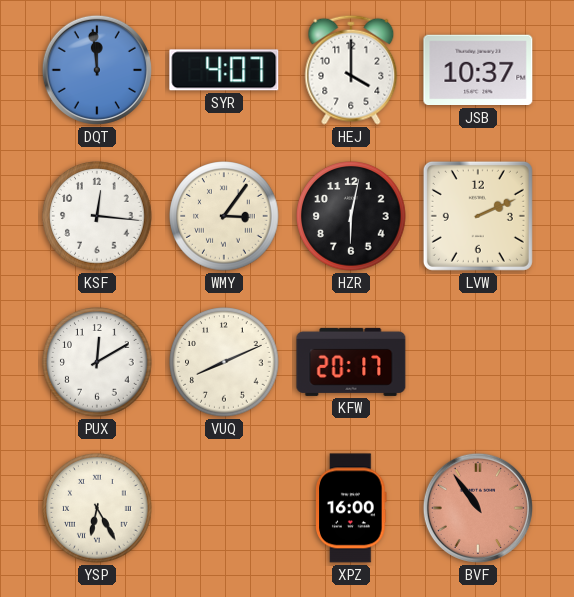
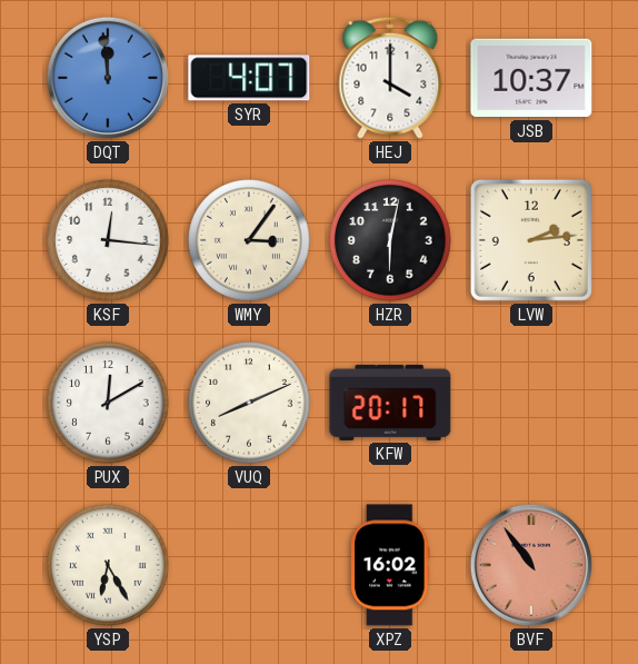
LVW: 2:11 -> 2:14 (531, 240)
XPZ: 16:00 -> 16:02 (390, 565)
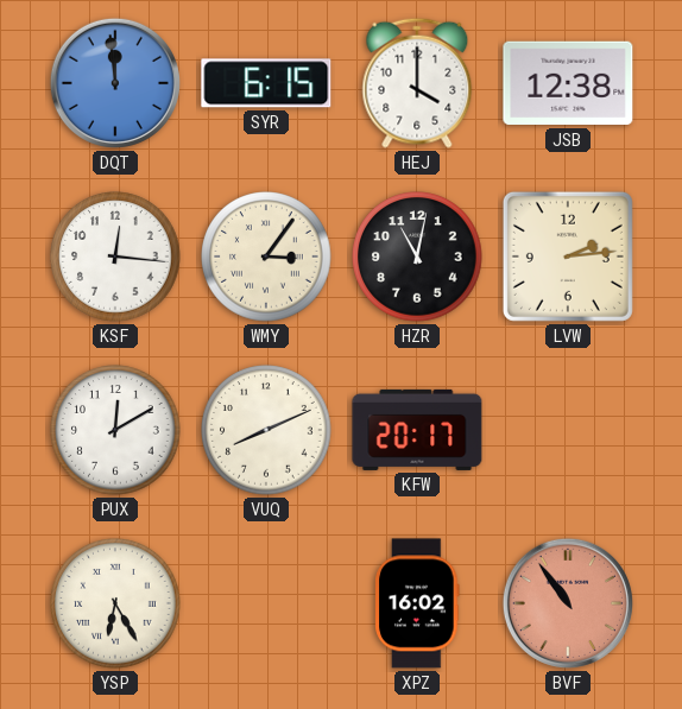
SYR: 4:07 -> 6:15 (266, 83)
JSB: 10:37 -> 12:38 (568, 83)
HZR: 6:02 -> 11:02 (417, 257)
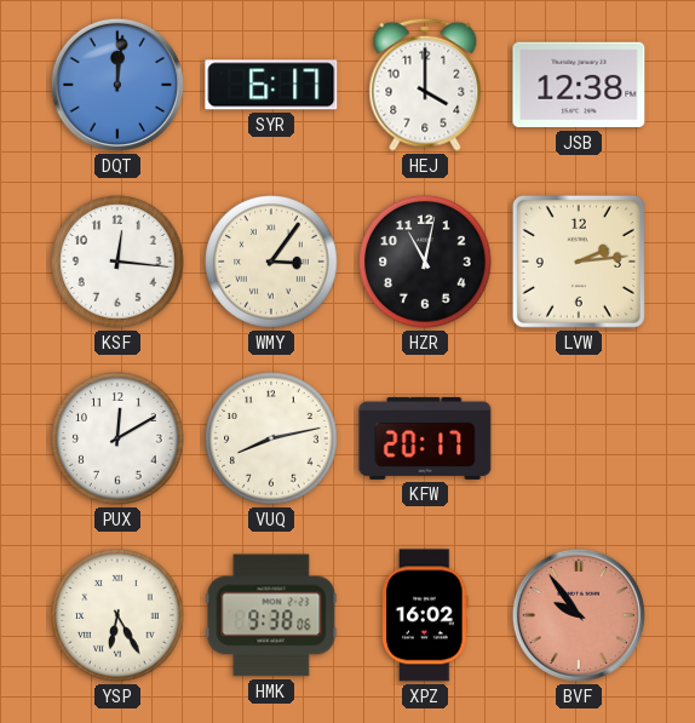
DQT: 11:59 -> 12:01 (117, 85)
SYR: 6:15 -> 6:17 (271, 85)
VUQ: 8:11 -> 8:13 (271, 438)
HMK: none -> 9:38 (271, 615)
BVF: 10:54 -> 9:54 (579, 615)
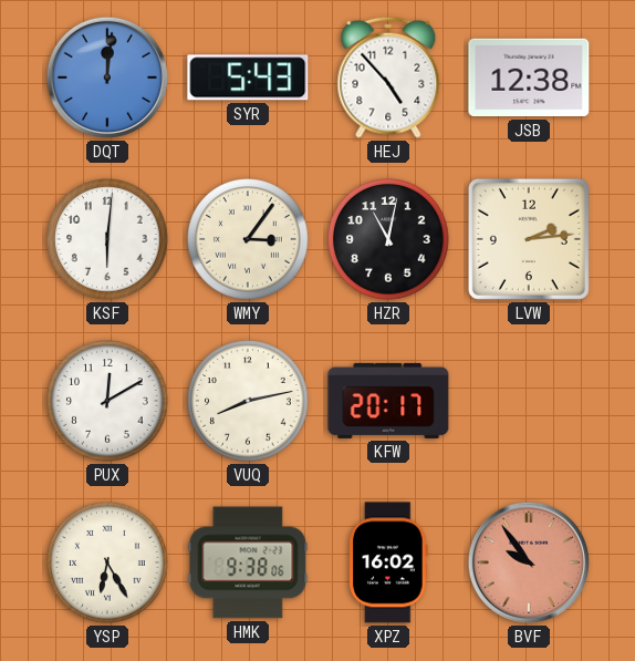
SYR: 6:17 -> 5:43 (248, 78)
HEJ: 4:00 -> 4:53 (388, 78)
KSF: 12:16 -> 6:01 (107, 239)
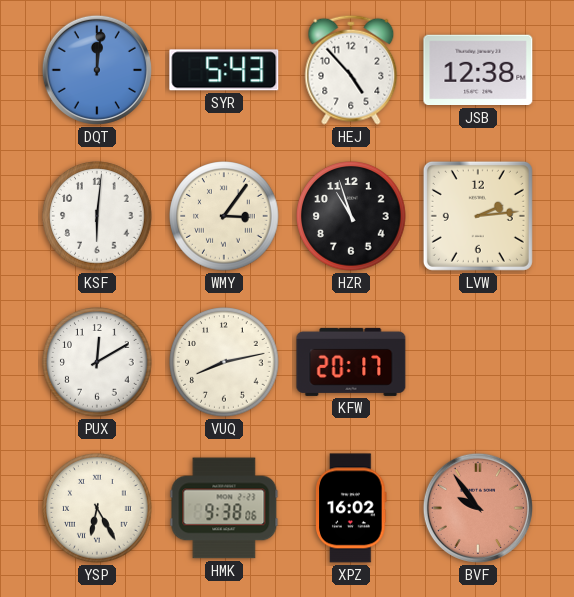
HZR: 11:02 -> 10:57 (351, 216)
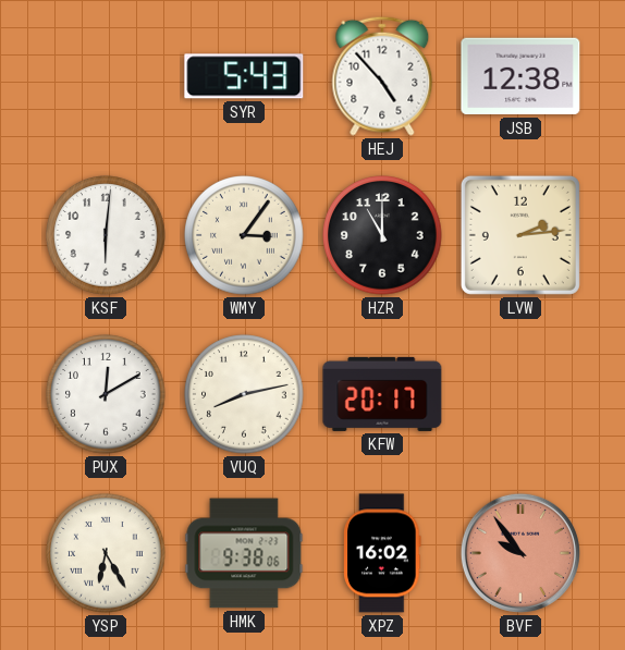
DQT: 12:01 -> none (97, 70)
HZR: 10:57 -> 11:00 (382, 235)
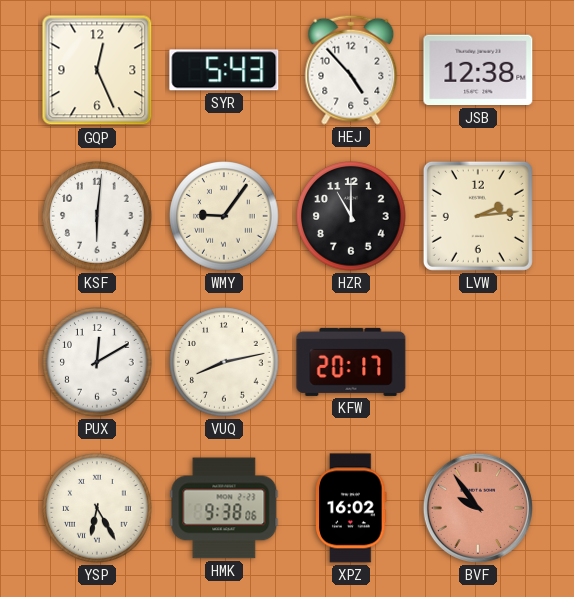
GQP: none -> 12:26 (97, 70)
WMY: 3:06 -> 9:06 (224, 216)
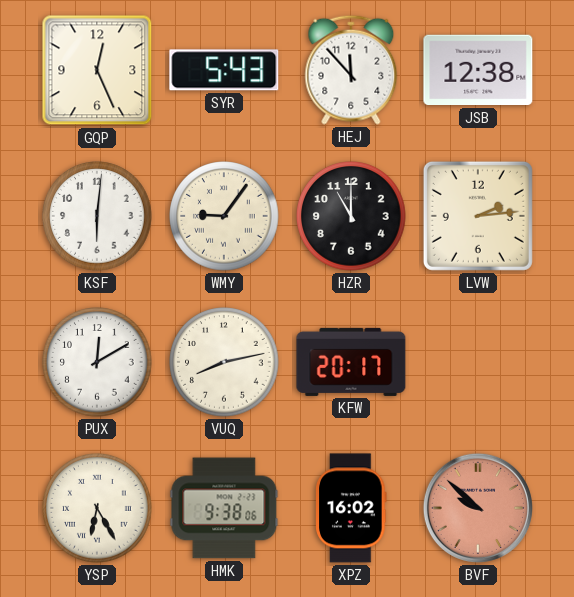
HEJ: 4:53 -> 11:53 (351, 70)
BVF: 9:54 -> 9:52 (478, 508)
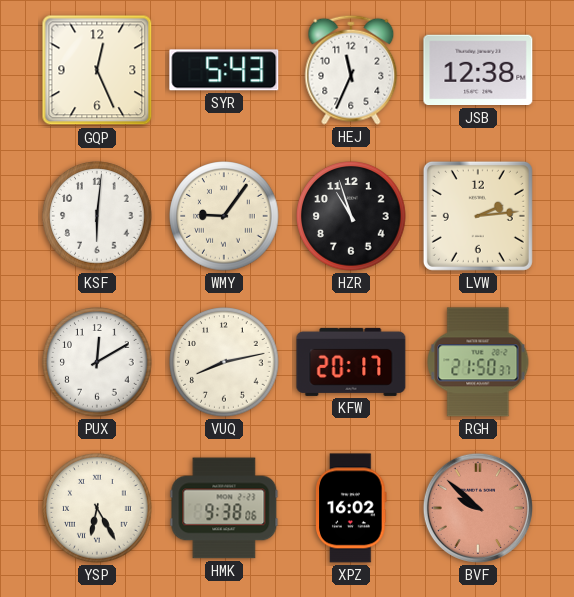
HEJ: 11:53 -> 11:34 (351, 70)
HZR: 11:00 -> 10:57 (351, 216)
RGH: none -> 21:50 (478, 362)
